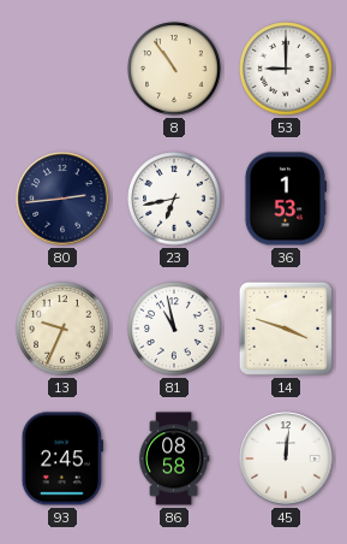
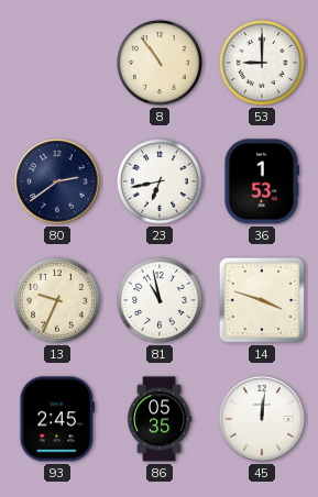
80: 2:44 -> 2:39 (57, 181)
86: 08:58 -> 05:35 (160, 419)
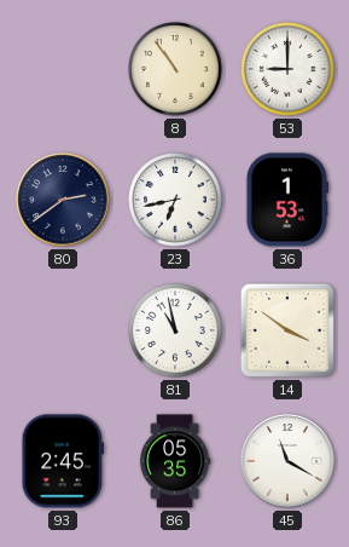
13: 9:34 -> none (57, 300)
14: 3:48 -> 3:51 (287, 330)
45: 12:01 -> 11:20 (287, 461)
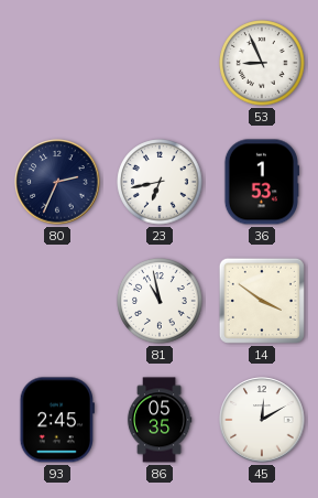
8: 10:54 -> none (175, 69)
53: 9:00 -> 8:56 (262, 63)
80: 2:39 -> 2:34 (57, 182)
45: 11:20 -> 12:10 (262, 420)
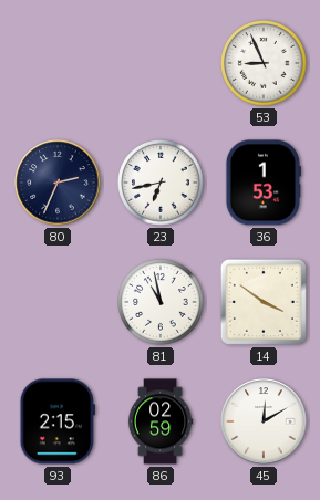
93: 2:45 -> 2:15 (58, 421)
86: 05:35 -> 02:59 (161, 421)
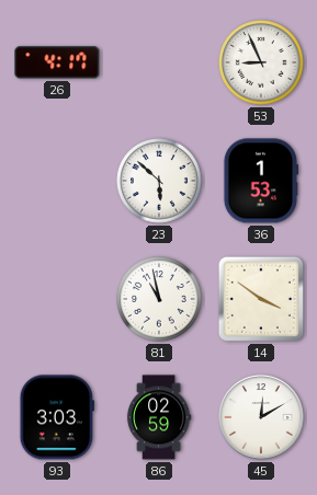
26: none -> 4:17 (57, 62)
80: 2:34 -> none (58, 183)
23: 6:43 -> 5:52 (159, 181)
93: 2:15 -> 3:03 (57, 417)
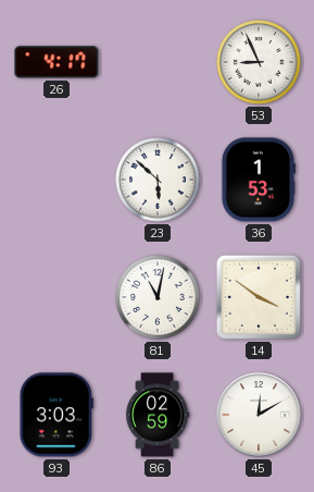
81: 10:58 -> 11:02 (158, 297)
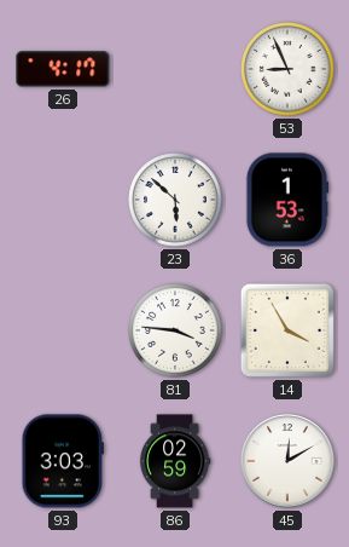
81: 11:02 -> 3:46 (175, 330)
14: 3:51 -> 3:55 (287, 330)
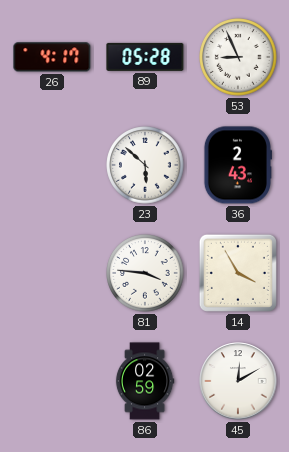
89: none -> 05:28 (145, 57)
36: 1:53 -> 2:43 (237, 165)
93: 3:03 -> none (63, 461)
